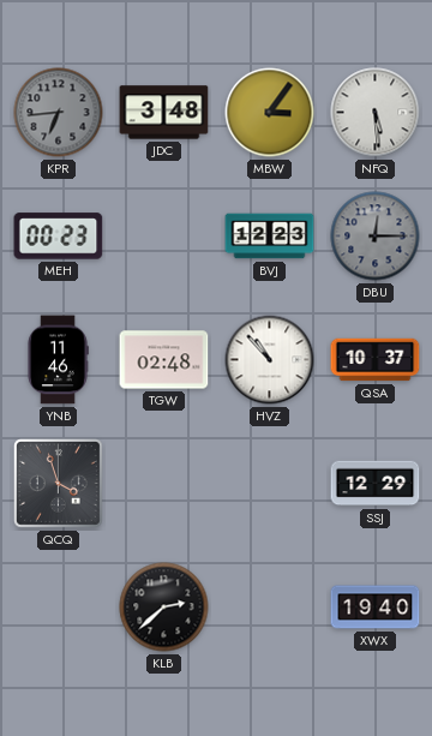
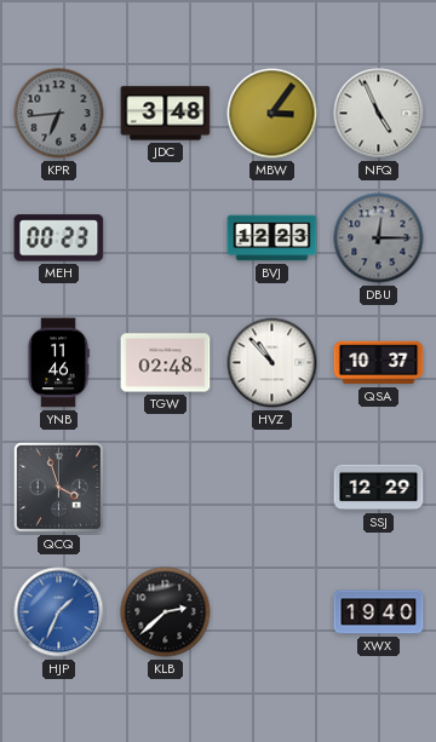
NFQ: 5:29 -> 4:56 (379, 114)
HJP: none -> 1:34 (59, 612)
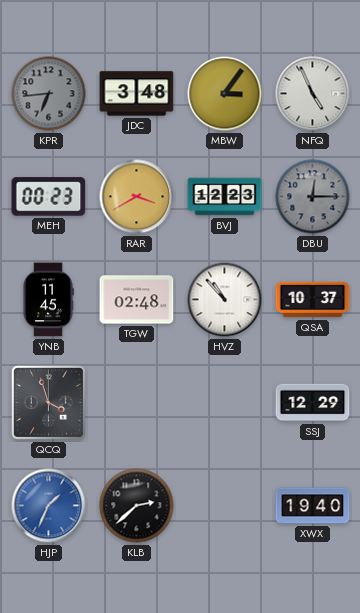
RAR: none -> 3:40 (137, 197)
YNB: 11:46 -> 11:45 (48, 300)
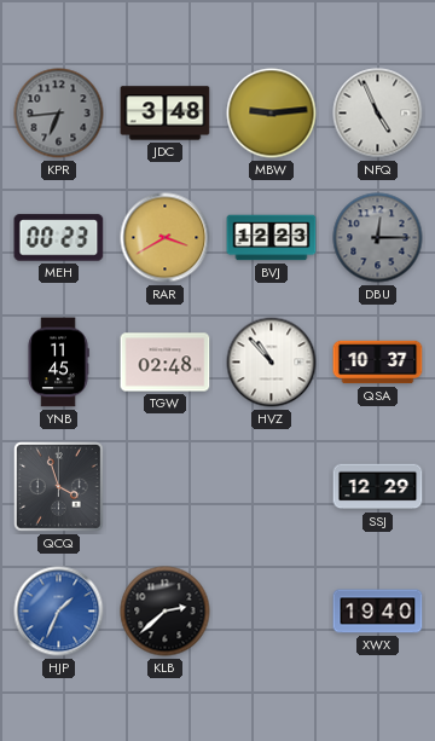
MBW: 3:06 -> 9:14 (272, 114)
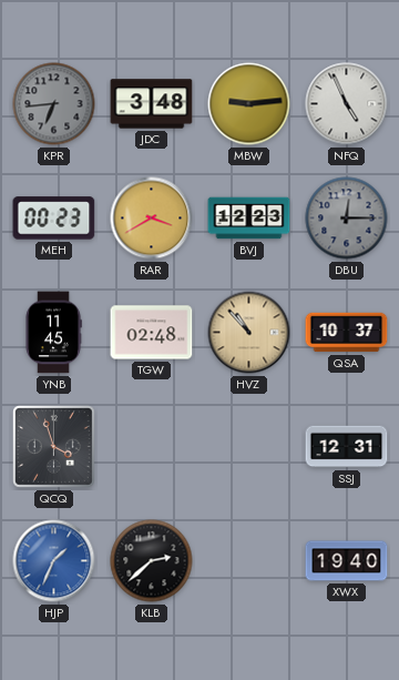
HVZ dial: white -> champagne (249, 333)
SSJ: 12:29 -> 12:31 (347, 447)
